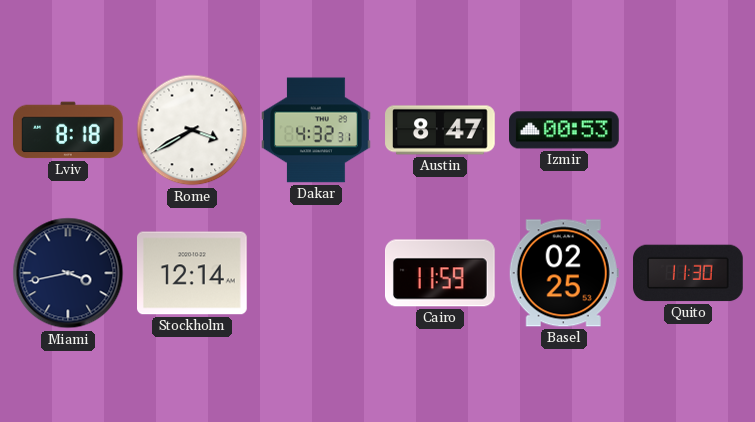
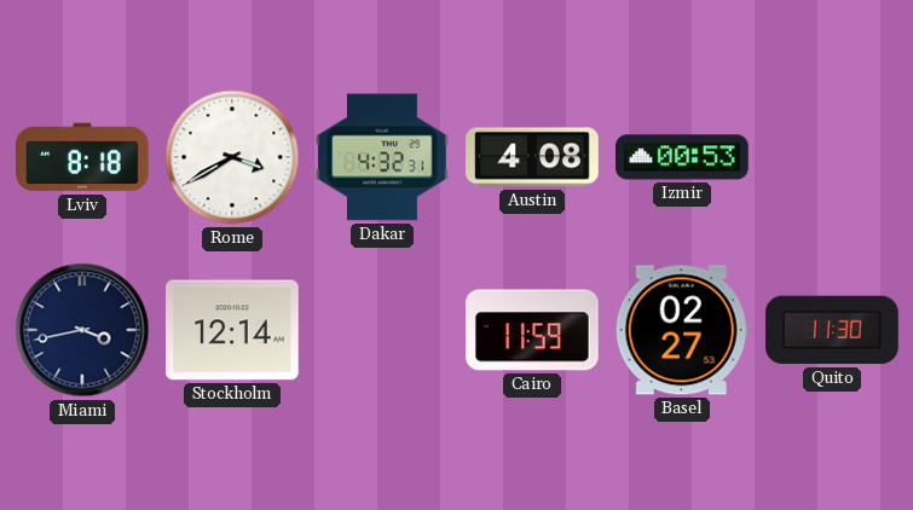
Austin: 8:47 -> 4:08 (532, 157)
Basel: 02:25 -> 02:27 (682, 330)
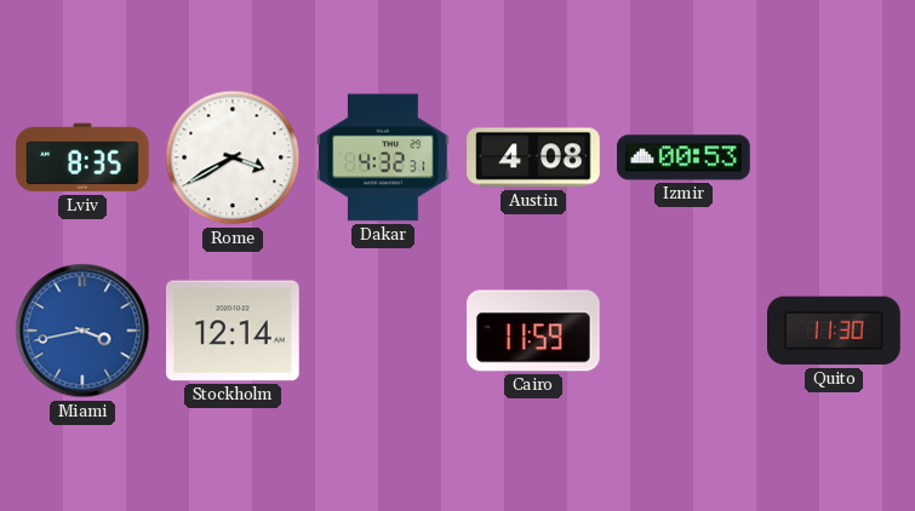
Lviv: 8:18 -> 8:35 (84, 157)
Miami dial: navy -> blue (82, 331)
Basel: 02:27 -> none (682, 330)
